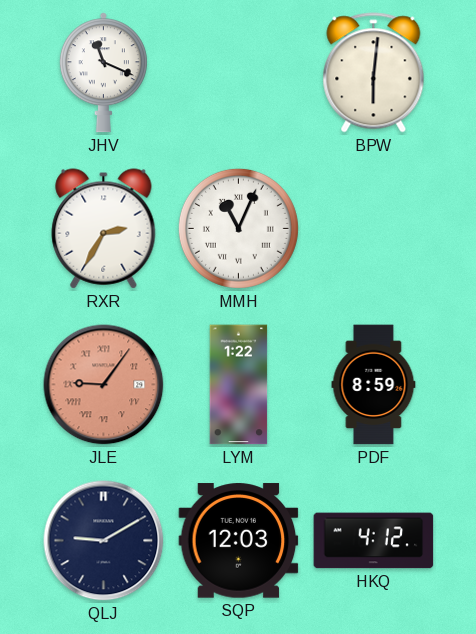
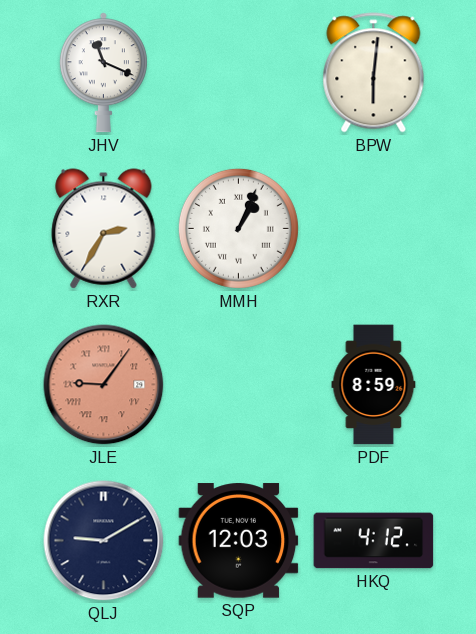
MMH: 11:04 -> 1:04 (238, 228)
LYM: 1:22 -> none (239, 385)
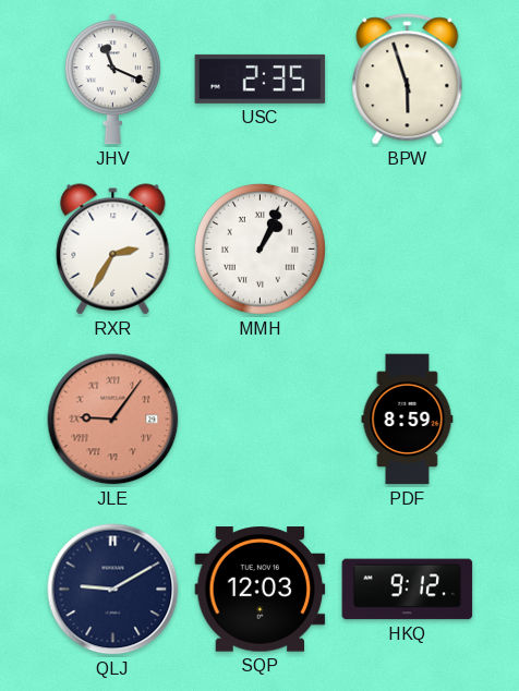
USC: none -> 2:35 (261, 78)
BPW: 6:01 -> 5:57 (408, 80)
HKQ: 4:12 -> 9:12 (408, 590)
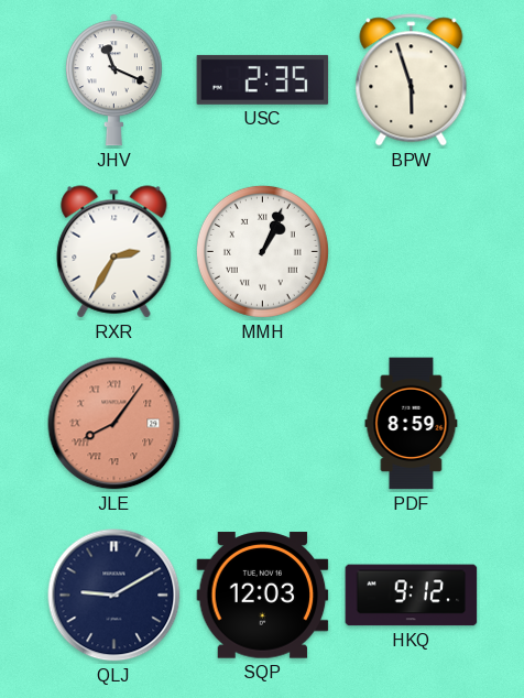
JLE: 9:06 -> 8:06 (114, 424)
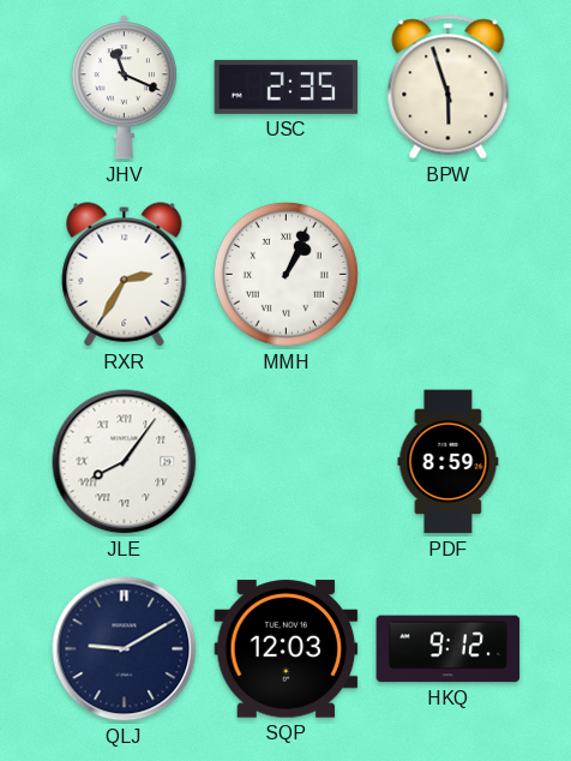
JLE dial: salmon -> white (125, 462)
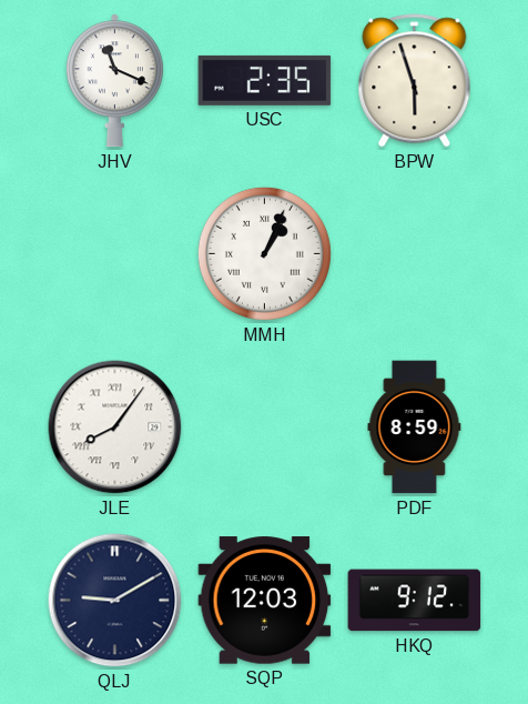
RXR: 2:35 -> none (125, 275)
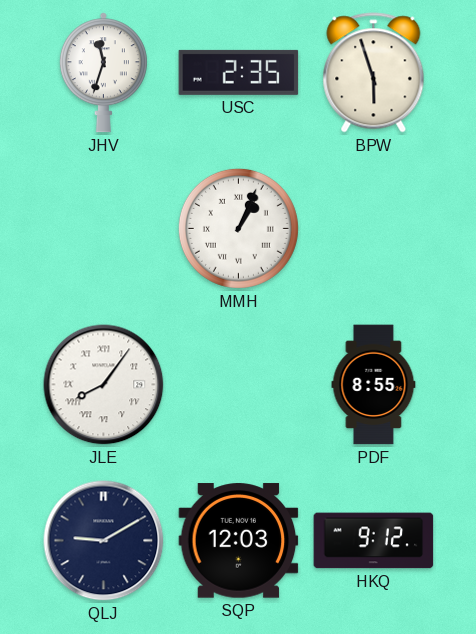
JHV: 11:19 -> 11:33 (103, 73)
PDF: 8:59 -> 8:55 (374, 385)
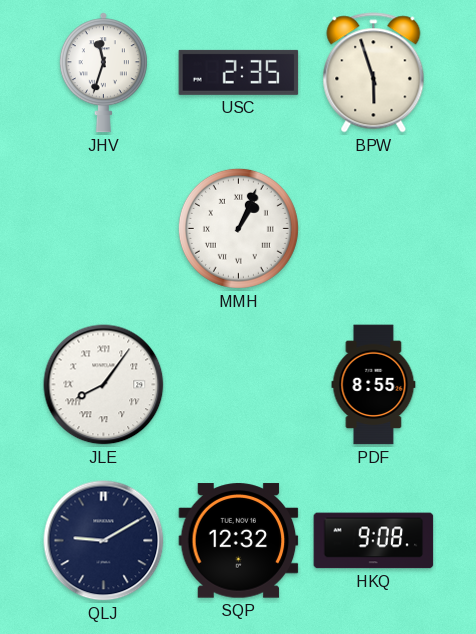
SQP: 12:03 -> 12:32 (239, 541)
HKQ: 9:12 -> 9:08 (374, 541)
